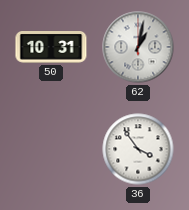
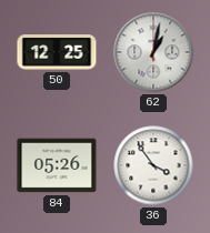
50: 10:31 -> 12:25 (57, 52)
84: none -> 05:26 (57, 165)
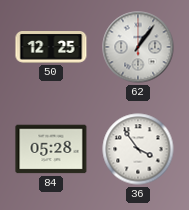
62: 1:02 -> 1:06 (138, 47)
84: 05:26 -> 05:28 (51, 149)
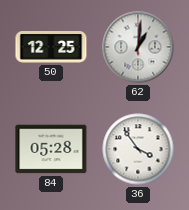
62: 1:06 -> 1:01 (138, 47)
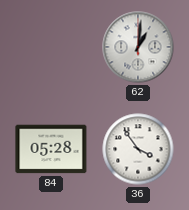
50: 12:25 -> none (51, 47)
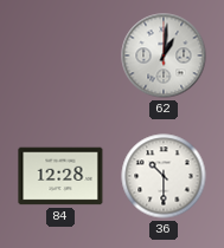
84: 05:28 -> 12:28 (60, 176)
36: 3:54 -> 10:30 (164, 176)
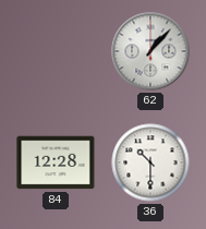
62: 1:01 -> 1:07 (150, 51)
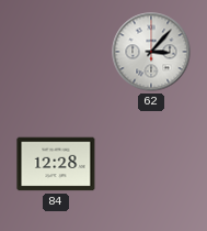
62: 1:07 -> 3:07 (151, 52)
36: 10:30 -> none (150, 162)
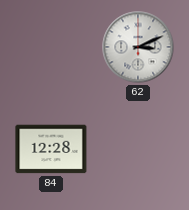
62: 3:07 -> 3:11 (138, 47)
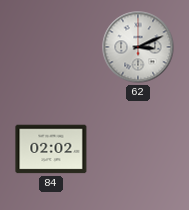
84: 12:28 -> 02:02 (51, 149)
